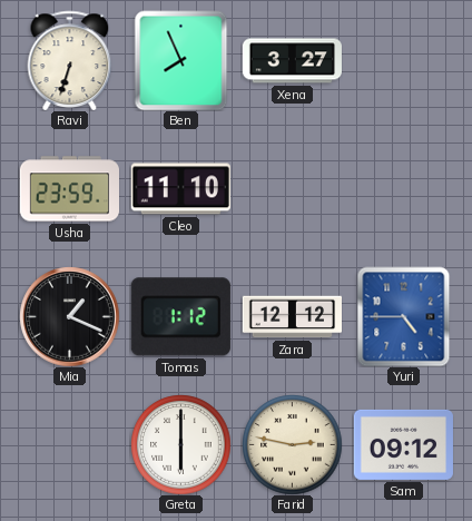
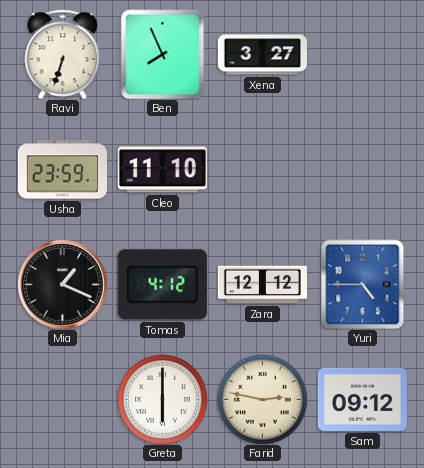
Tomas: 1:12 -> 4:12 (162, 285)
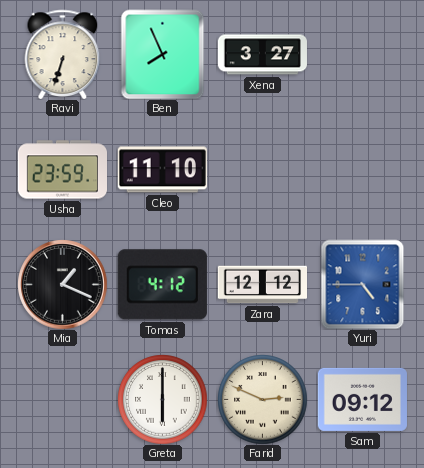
Farid: 2:47 -> 2:49 (262, 399)
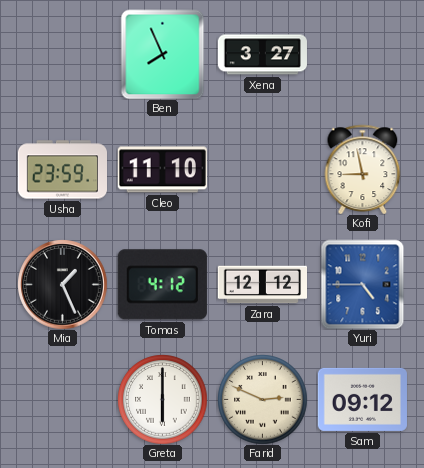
Ravi: 6:33 -> none (63, 54)
Kofi: none -> 8:58 (363, 169)
Mia: 1:19 -> 1:26 (62, 284)
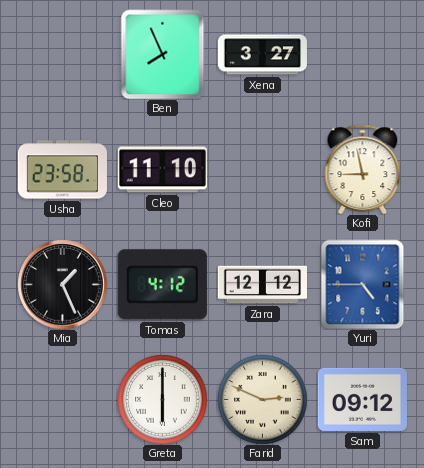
Usha: 23:59 -> 23:58 (62, 170)
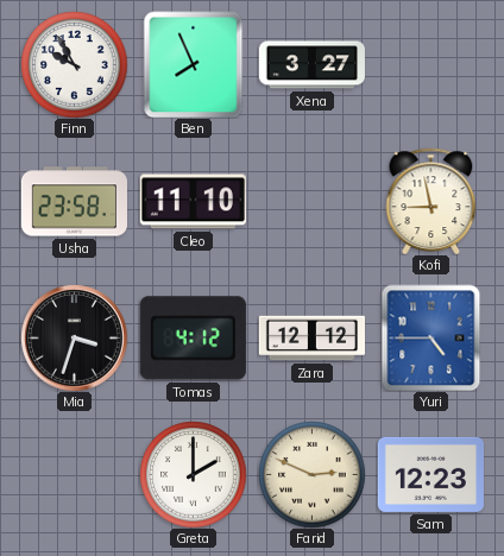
Finn: none -> 9:55 (74, 64)
Mia: 1:26 -> 3:33 (74, 337)
Greta: 6:00 -> 2:00 (193, 474)
Sam: 09:12 -> 12:23 (430, 474)
